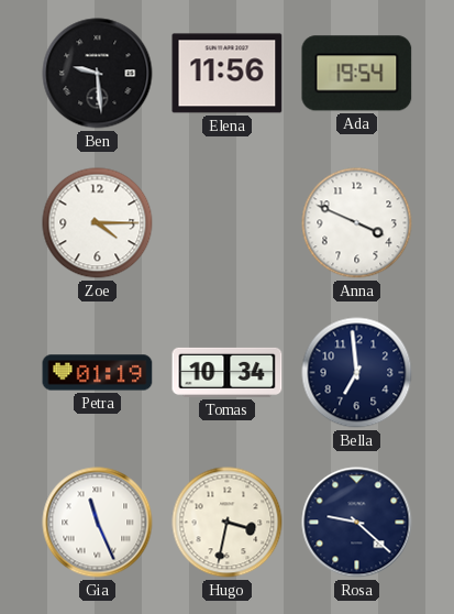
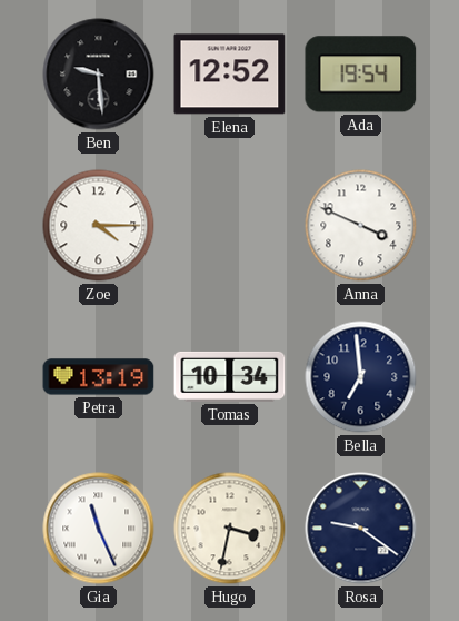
Elena: 11:56 -> 12:52 (230, 75)
Petra: 01:19 -> 13:19 (99, 377)
Rosa: 9:22 -> 9:21 (361, 529)
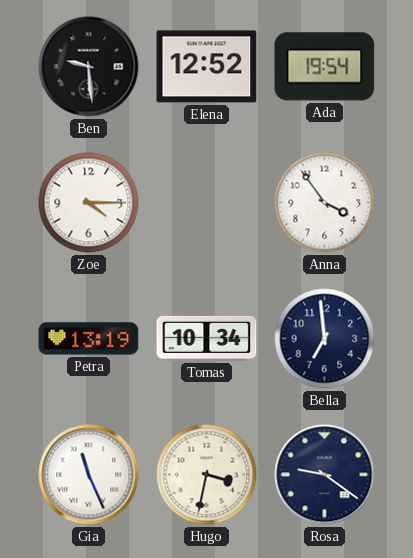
Anna: 3:49 -> 3:54 (325, 203)
